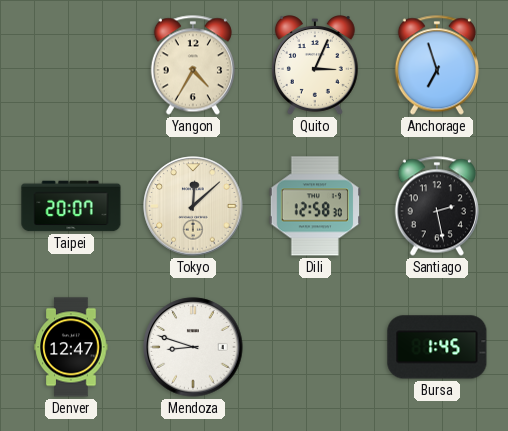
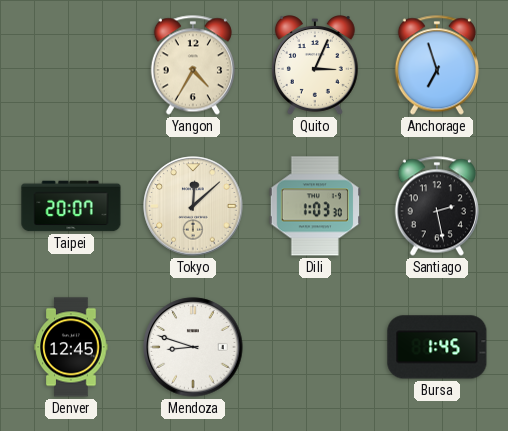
Dili: 12:58 -> 1:03 (314, 206)
Denver: 12:47 -> 12:45 (71, 347)
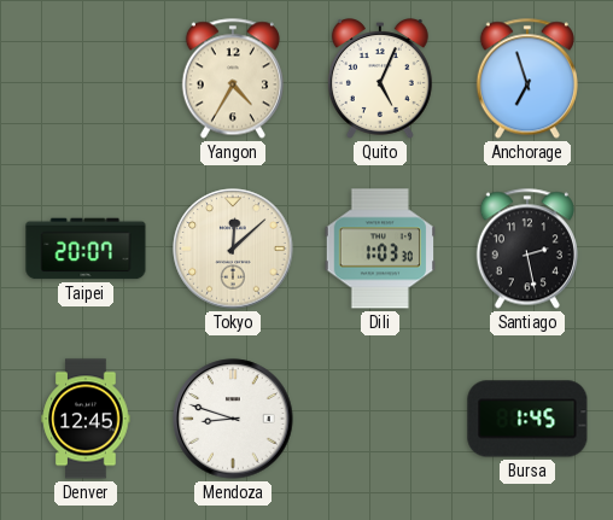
Quito: 3:04 -> 5:04 (380, 80)
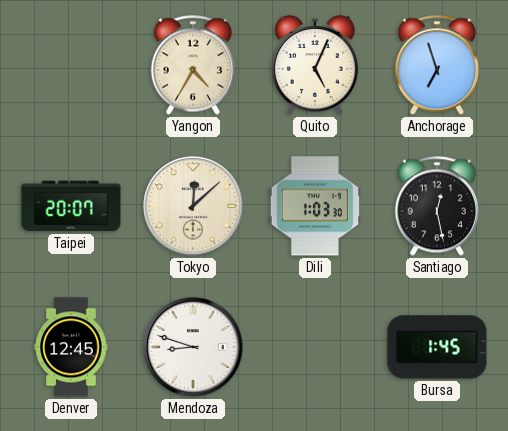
Santiago: 2:28 -> 12:28 (437, 206)
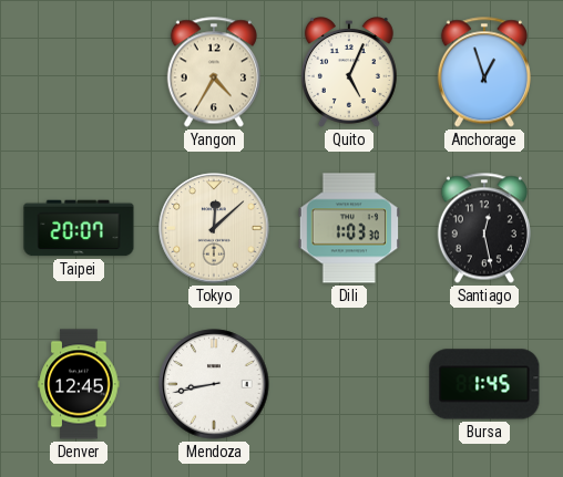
Anchorage: 6:57 -> 12:57 (484, 72)
Mendoza: 8:48 -> 8:43 (214, 384)
